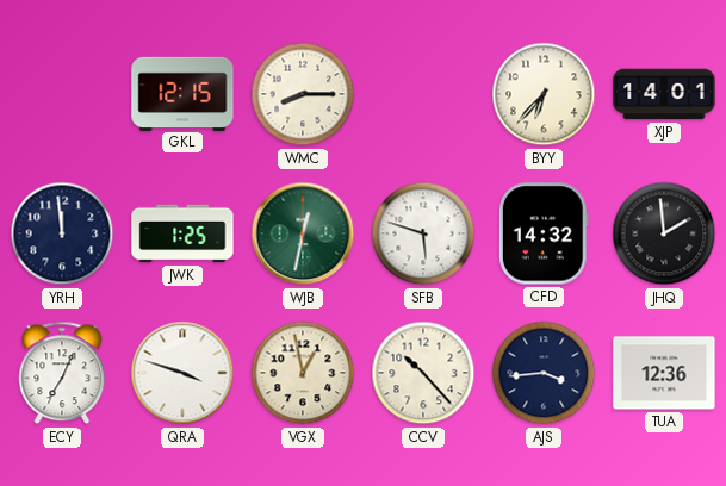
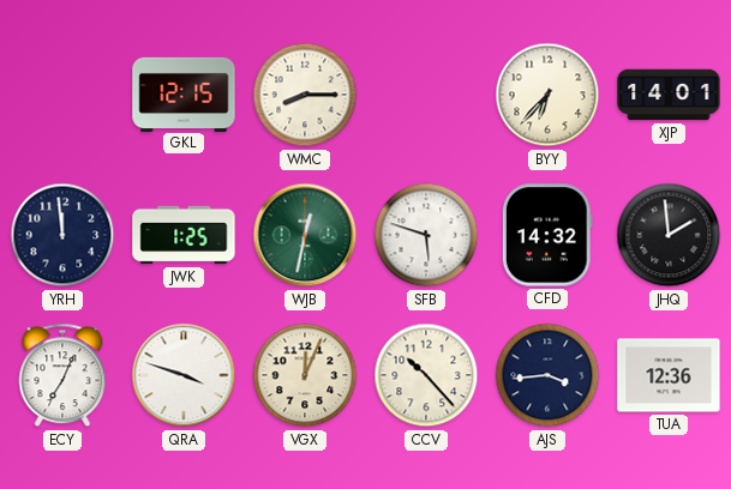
VGX: 12:58 -> 12:04 (305, 375)
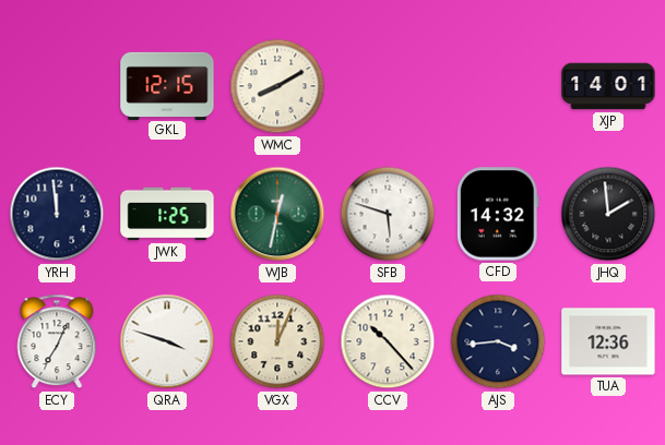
WMC: 8:15 -> 8:10 (277, 86)
BYY: 6:37 -> none (547, 95)
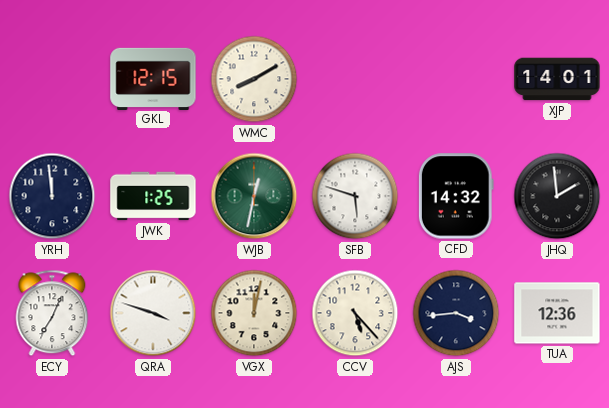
VGX: 12:04 -> 12:02 (254, 313)
CCV: 10:23 -> 5:23 (355, 313)
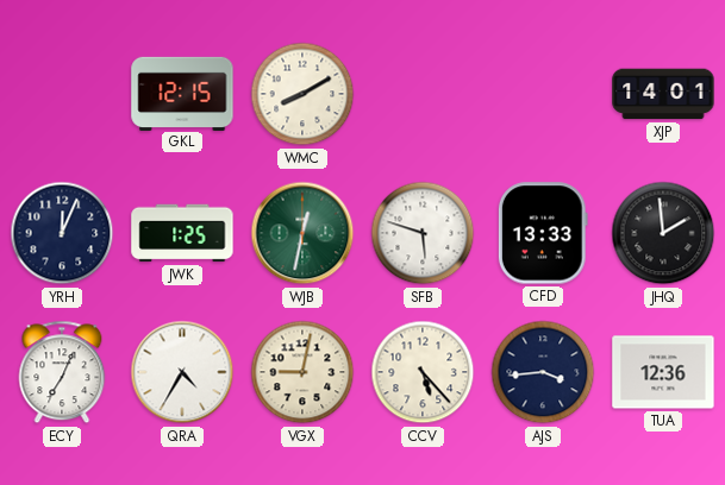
YRH: 11:59 -> 12:04 (62, 233)
CFD: 14:32 -> 13:33 (543, 233)
QRA: 3:48 -> 4:35 (182, 372)
VGX: 12:02 -> 9:02 (302, 372)
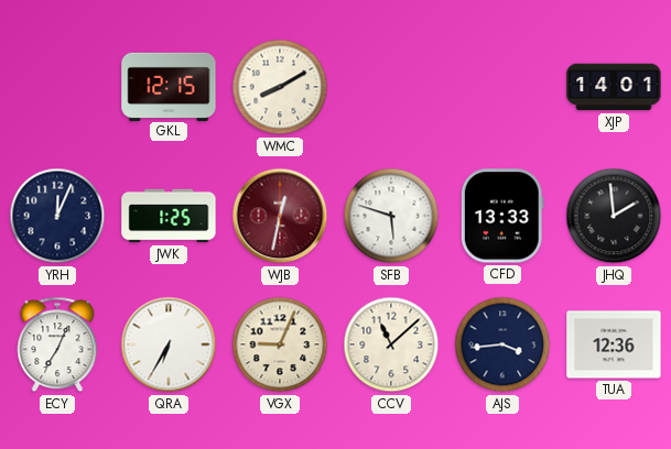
WJB dial: green -> burgundy (280, 216)
QRA: 4:35 -> 6:35 (169, 344)
VGX: 9:02 -> 9:04 (280, 344)
CCV: 5:23 -> 11:08 (391, 344)
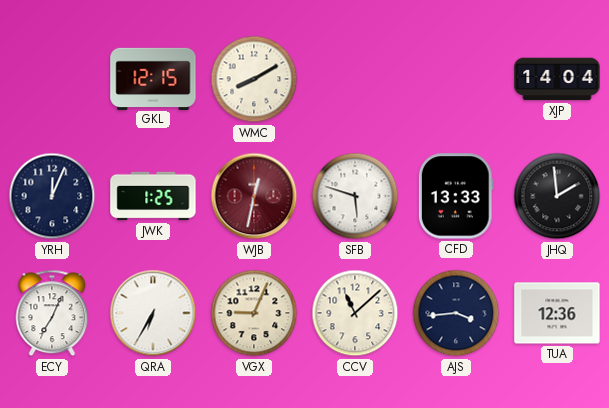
XJP: 14:01 -> 14:04 (557, 79)
